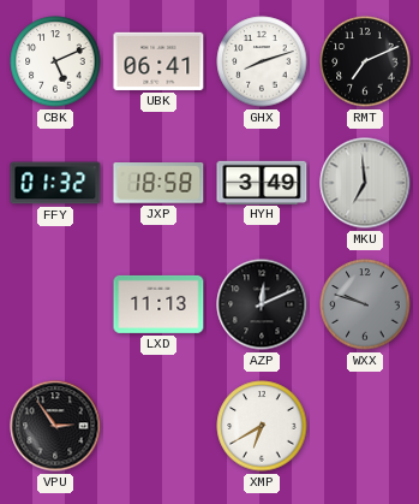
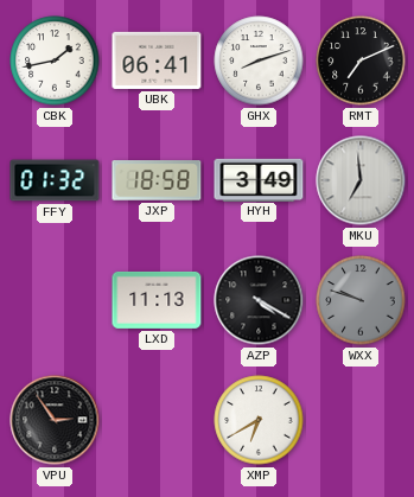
CBK: 5:11 -> 1:43 (55, 60)
AZP: 12:11 -> 4:20 (259, 300)
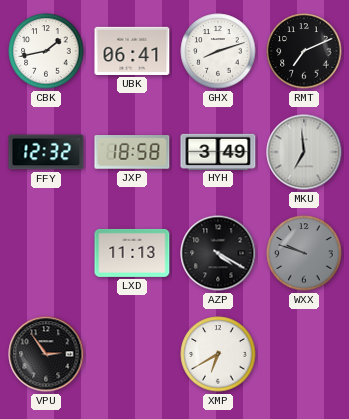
FFY: 01:32 -> 12:32 (46, 152)
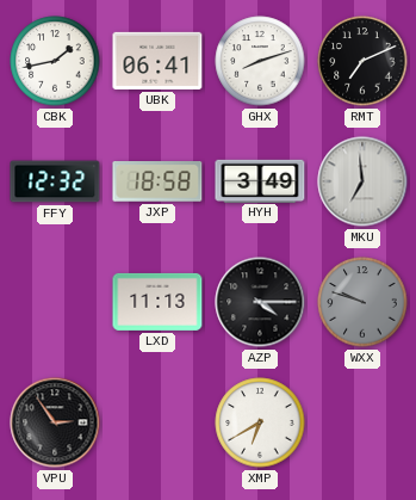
AZP: 4:20 -> 4:15 (260, 302)
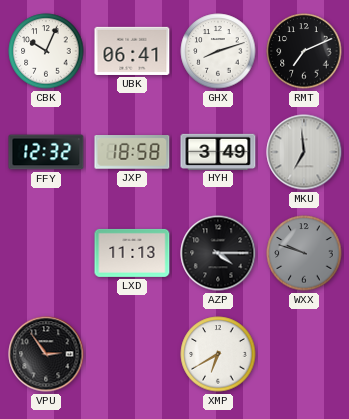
CBK: 1:43 -> 10:04 (46, 51)
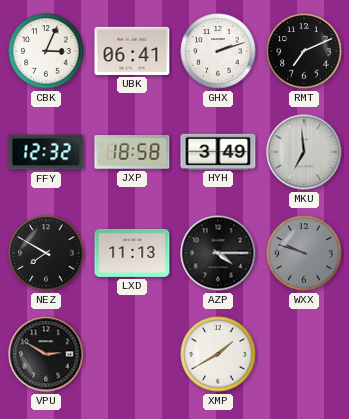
CBK: 10:04 -> 3:04 (46, 51)
GHX: 8:12 -> 2:12 (218, 51)
NEZ: none -> 7:50 (46, 253)
VPU: 2:54 -> 2:50 (46, 354)
XMP: 6:40 -> 1:40 (218, 354)
